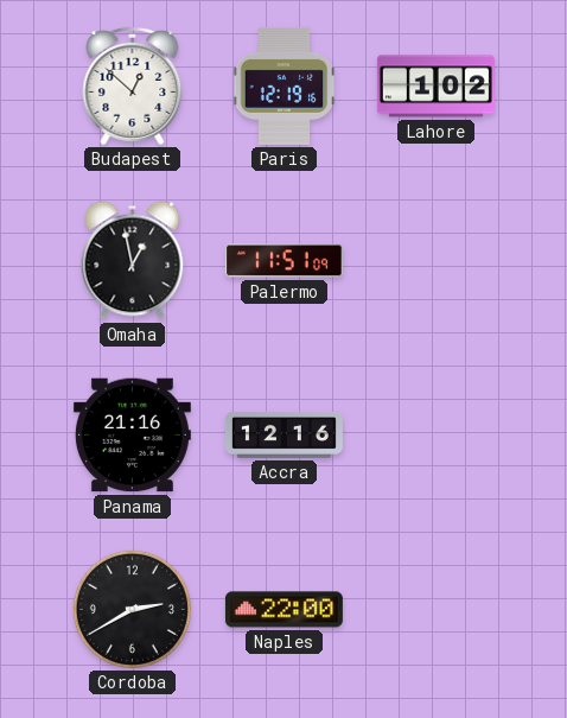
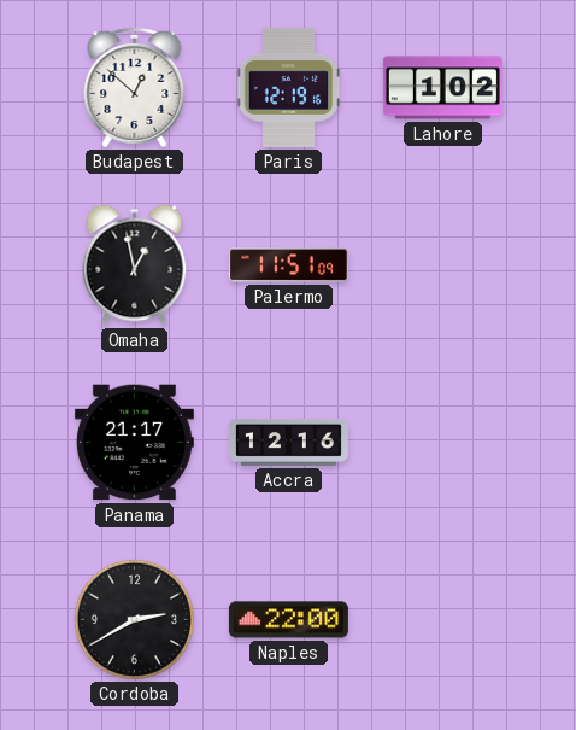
Panama: 21:16 -> 21:17 (134, 443)
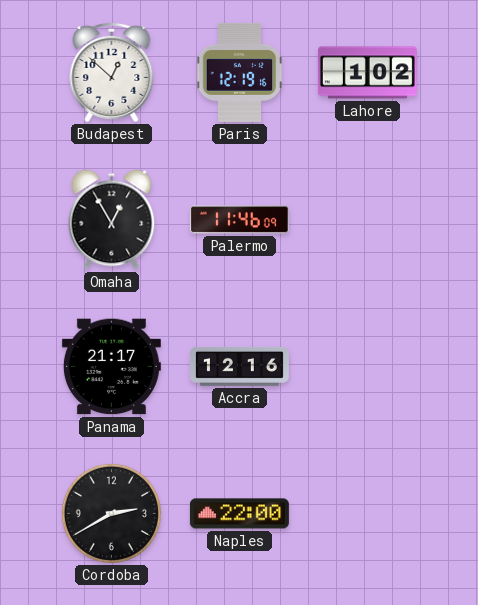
Omaha: 12:58 -> 12:55 (112, 220)
Palermo: 11:51 -> 11:46 (239, 220)
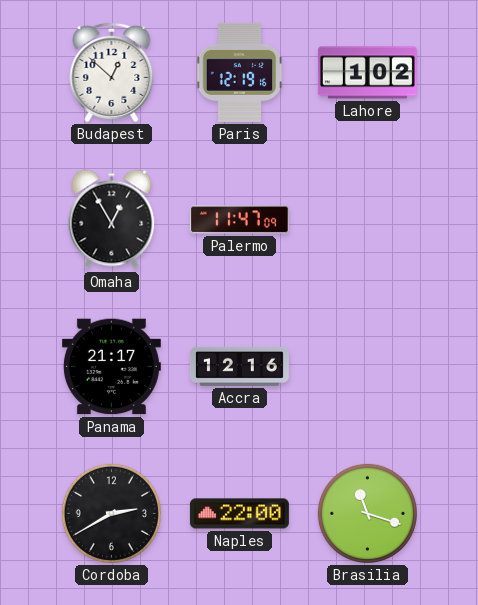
Palermo: 11:46 -> 11:47 (239, 220)
Brasilia: none -> 11:18 (367, 513)
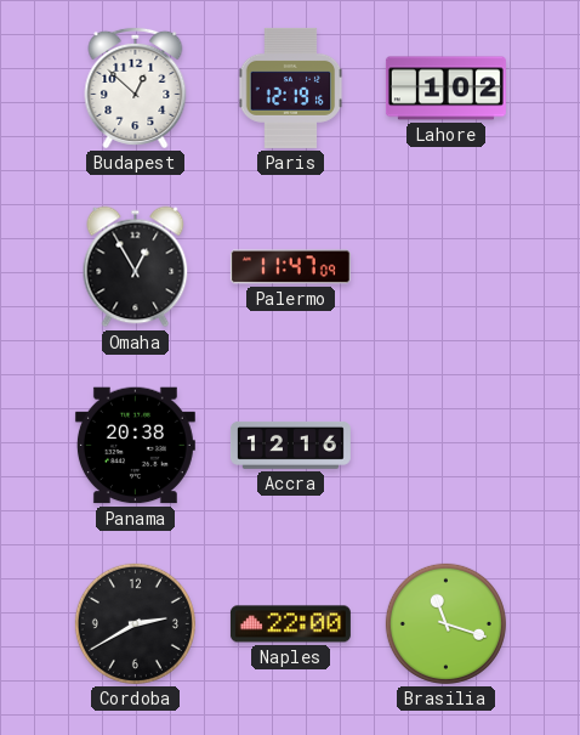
Panama: 21:17 -> 20:38 (135, 446)
